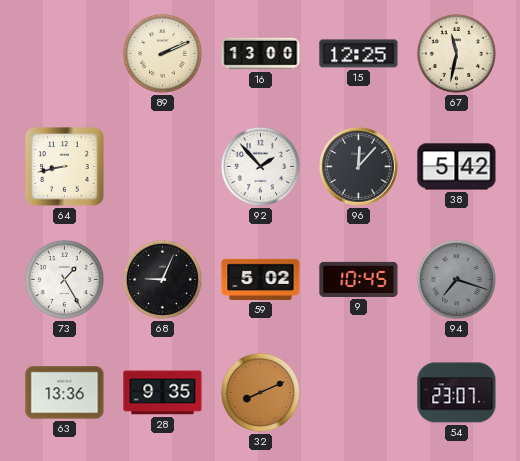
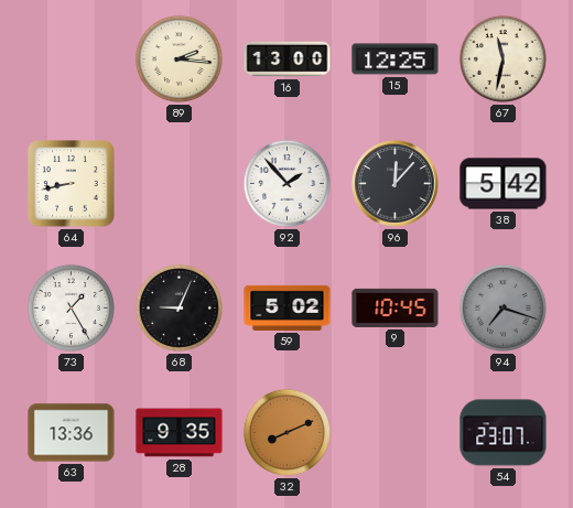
89: 2:11 -> 2:16 (179, 58)
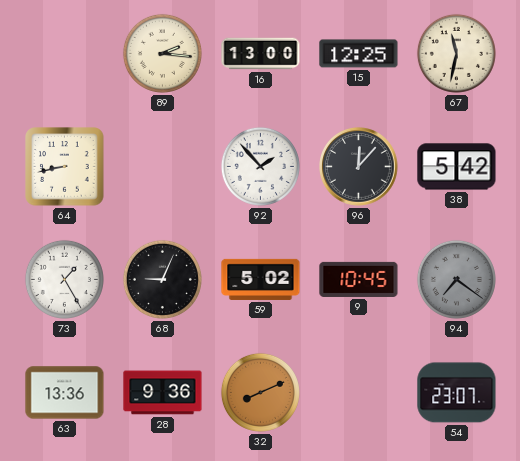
94: 7:18 -> 7:21 (456, 279)
28: 9:35 -> 9:36 (163, 393)
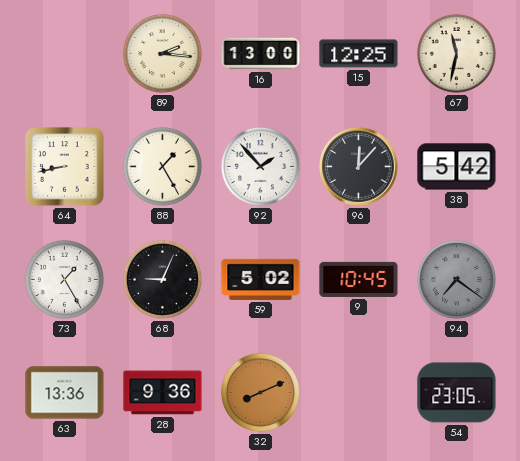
88: none -> 1:25 (162, 166)
54: 23:07 -> 23:05 (457, 393)
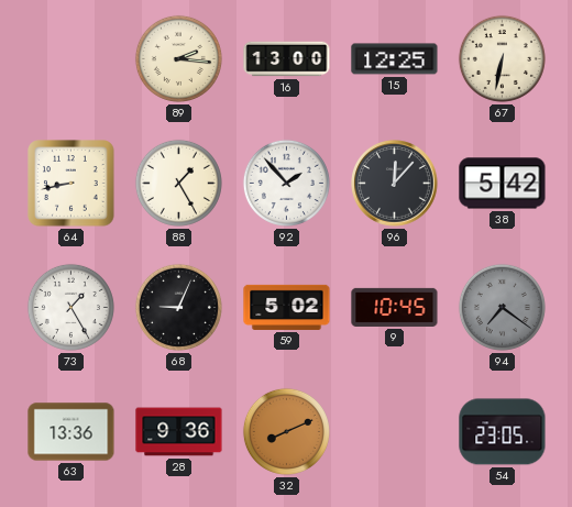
67: 11:32 -> 6:32 (502, 58)
